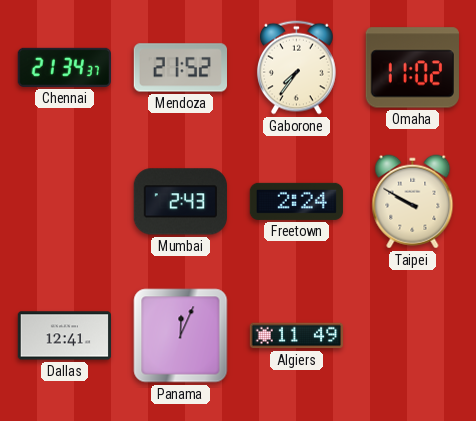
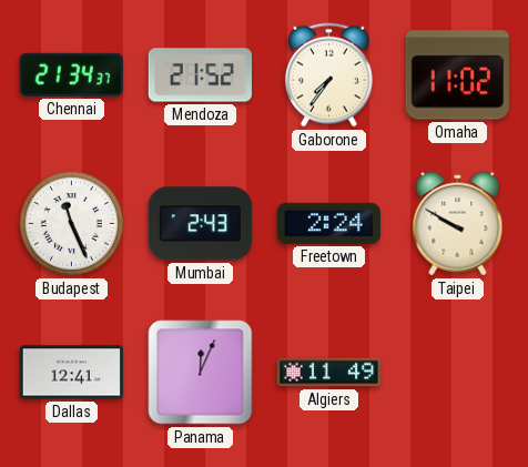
Budapest: none -> 11:26 (71, 223)
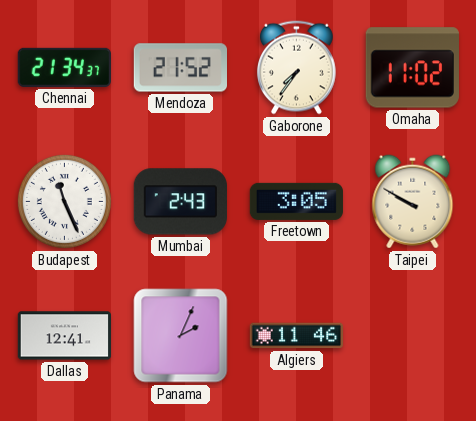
Freetown: 2:24 -> 3:05 (296, 201)
Panama: 12:04 -> 2:04 (181, 336)
Algiers: 11:49 -> 11:46 (296, 336)
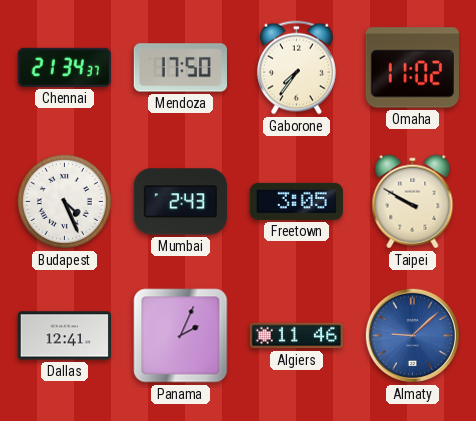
Mendoza: 21:52 -> 17:50 (180, 68)
Budapest: 11:26 -> 4:26 (64, 201)
Almaty: none -> 9:08 (412, 335)
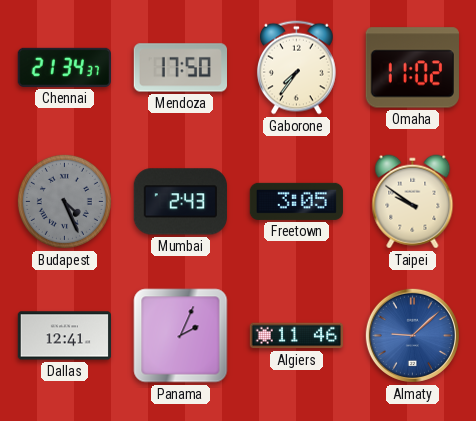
Budapest dial: white -> grey (64, 201)
Taipei: 9:50 -> 9:51 (413, 202)
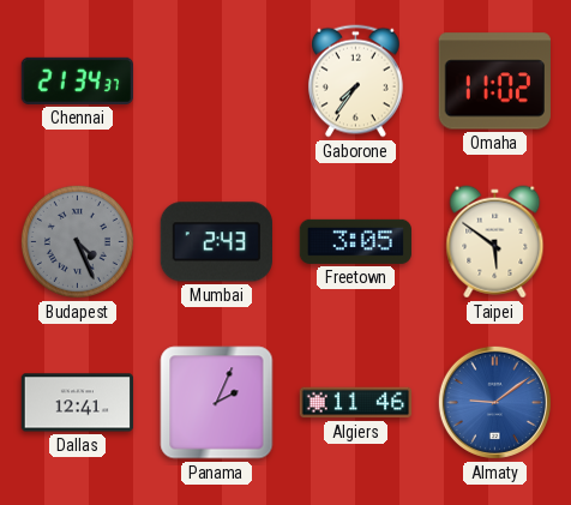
Mendoza: 17:50 -> none (180, 68)
Taipei: 9:51 -> 5:51 (495, 242)
Almaty: 9:08 -> 9:09 (494, 402)
